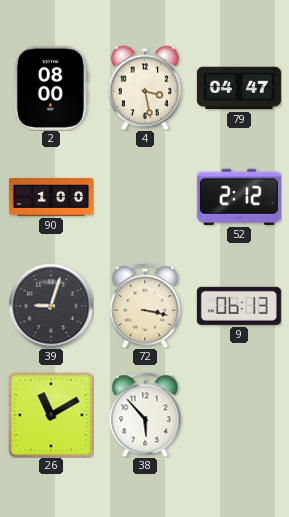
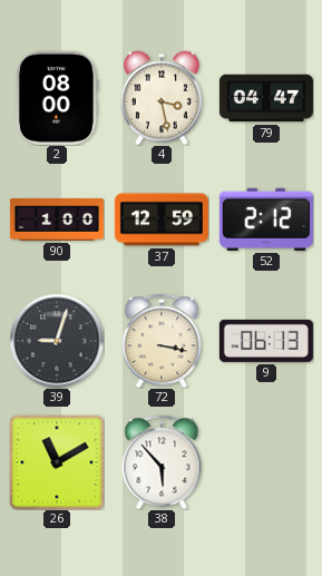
37: none -> 12:59 (162, 219)
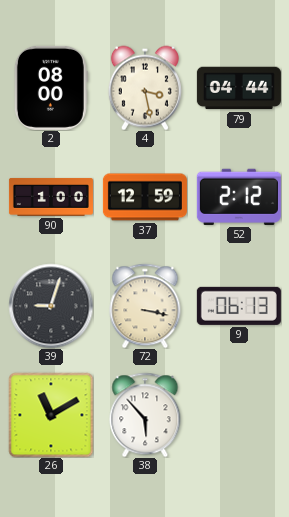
79: 04:47 -> 04:44 (239, 88)
